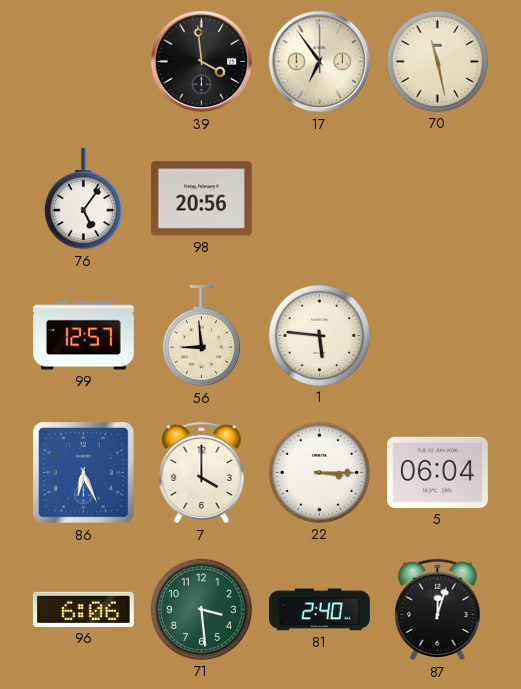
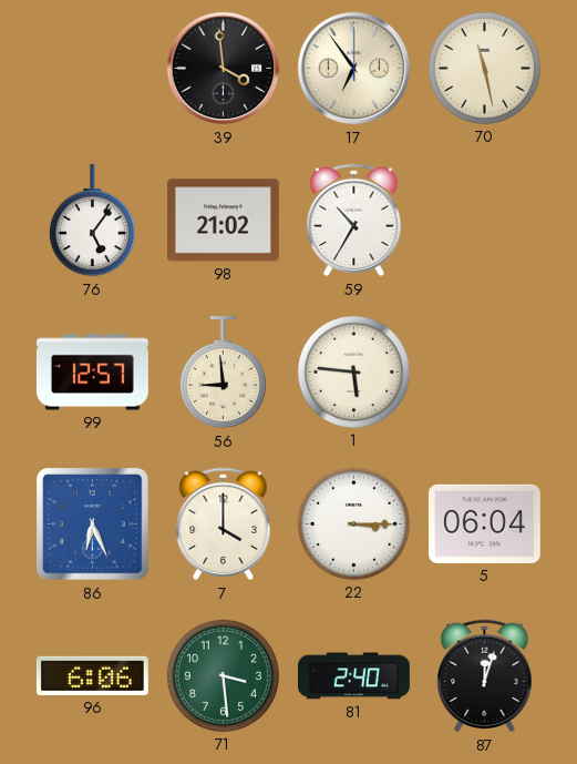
98: 20:56 -> 21:02 (223, 221)
59: none -> 10:35 (354, 221)
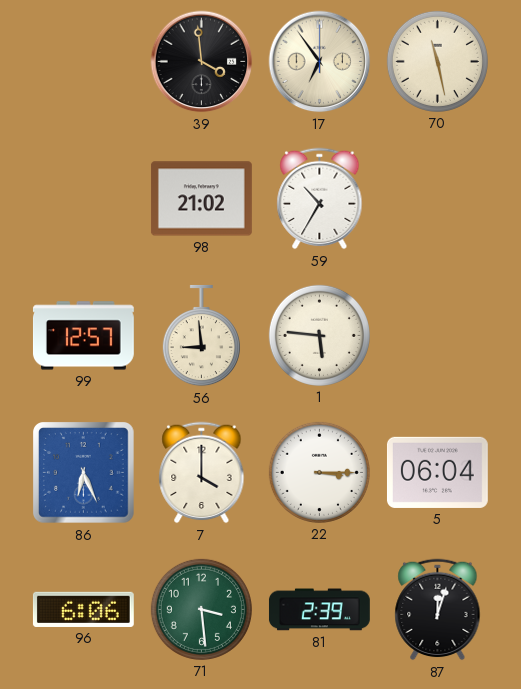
76: 5:06 -> none (92, 221)
81: 2:40 -> 2:39 (319, 610)
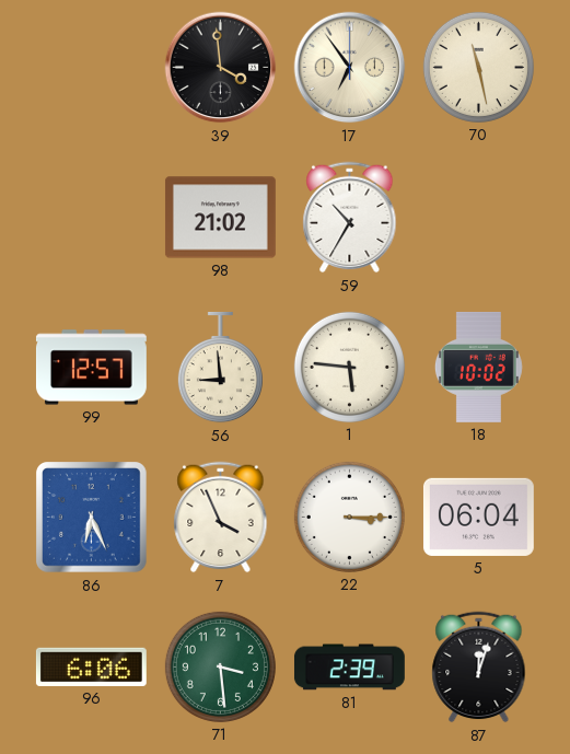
18: none -> 10:02 (478, 367)
7: 4:00 -> 3:56 (221, 518)
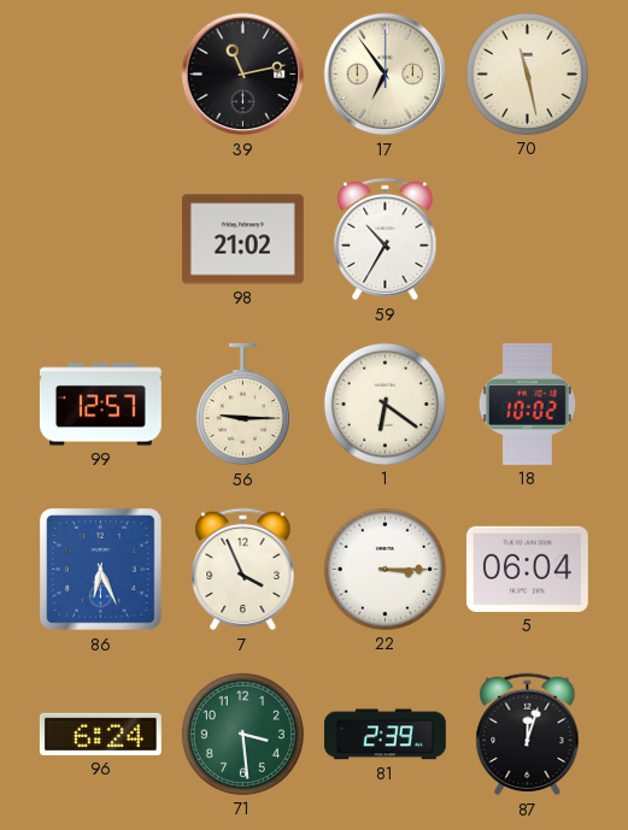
39: 3:59 -> 11:13 (243, 75)
56: 8:59 -> 9:15 (242, 405)
1: 5:46 -> 6:21 (385, 404)
96: 6:06 -> 6:24 (100, 734)
